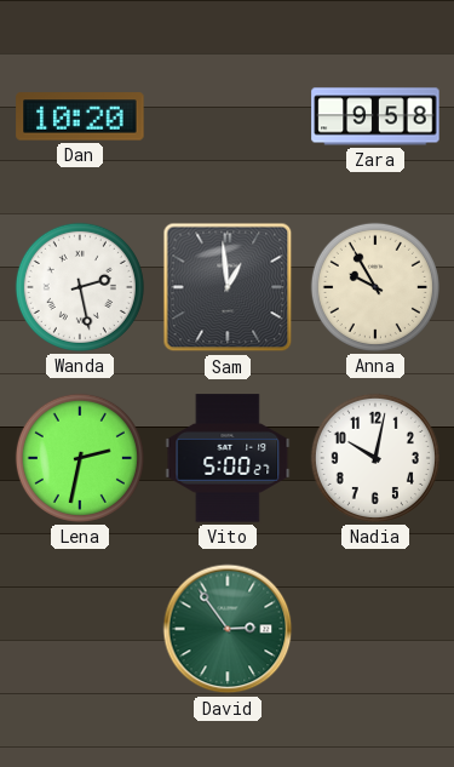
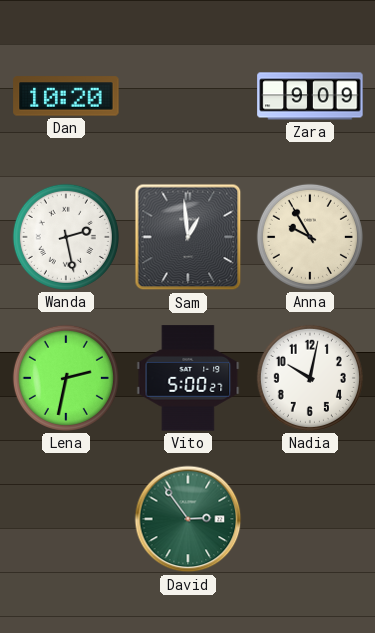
Zara: 9:58 -> 9:09 (310, 96)
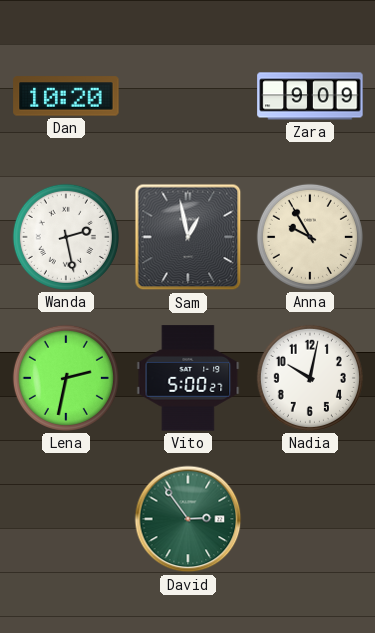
Sam: 12:59 -> 12:58 (188, 237)
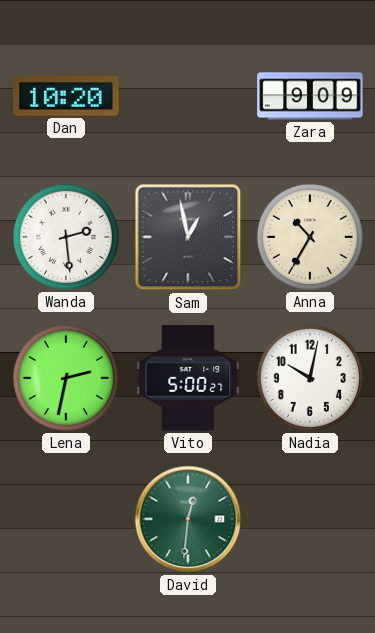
Wanda: 2:28 -> 2:29 (66, 237)
Anna: 9:55 -> 10:35 (310, 237)
David: 2:54 -> 12:31 (188, 519)
